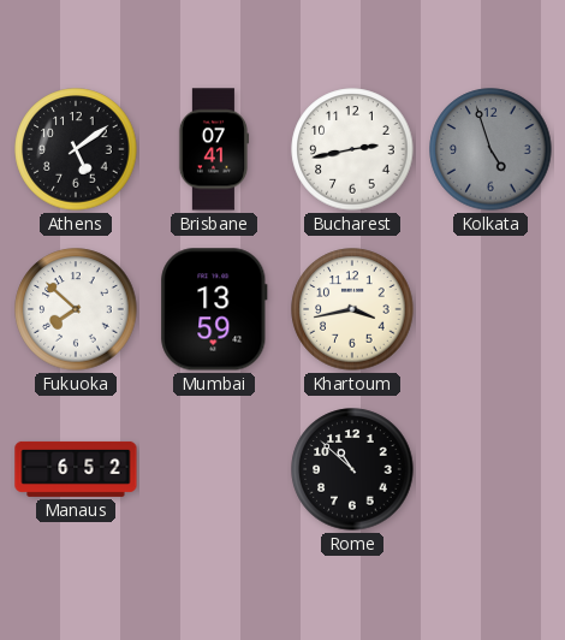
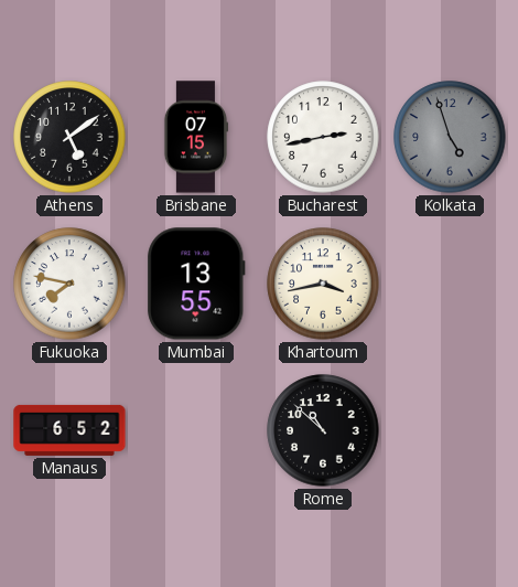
Brisbane: 07:41 -> 07:15 (196, 137)
Fukuoka: 7:52 -> 7:47 (69, 284)
Mumbai: 13:59 -> 13:55 (196, 284)
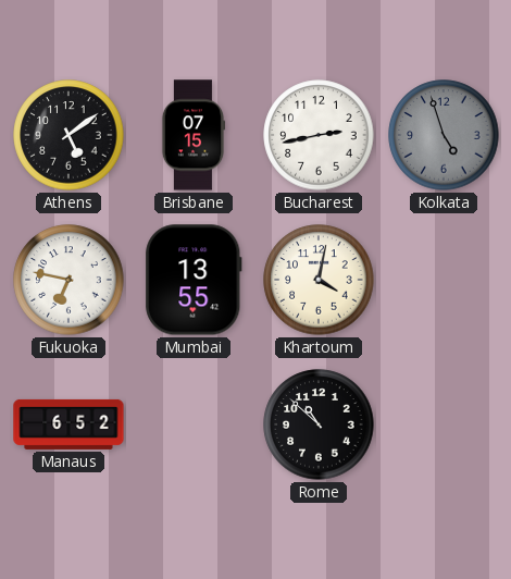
Fukuoka: 7:47 -> 6:47 (68, 280)
Khartoum: 3:43 -> 4:02 (319, 280)
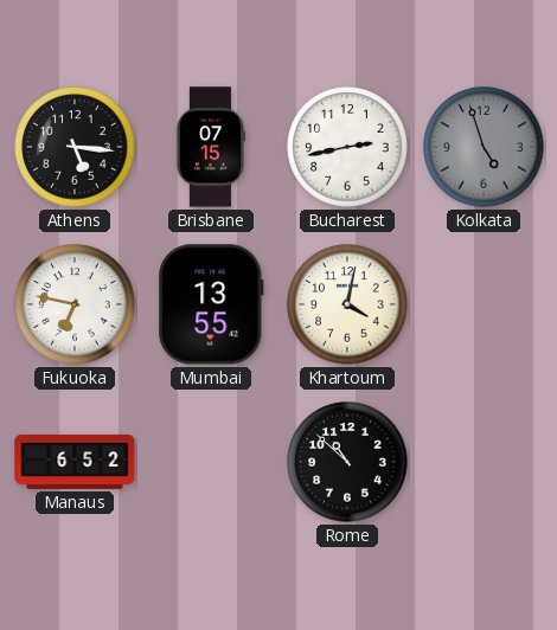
Athens: 5:09 -> 5:16 (75, 147)
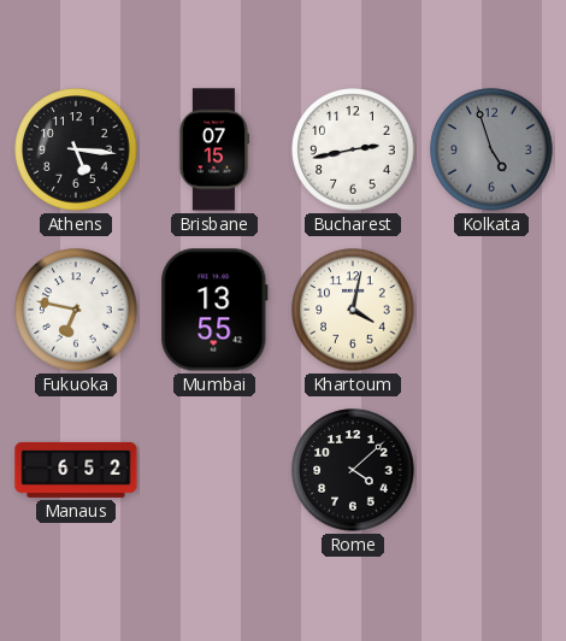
Rome: 10:52 -> 4:08 (353, 470)
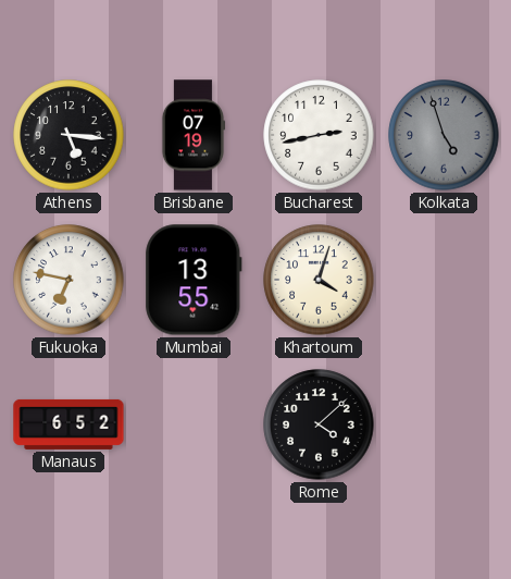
Brisbane: 07:15 -> 07:19 (194, 135)
Khartoum: 4:02 -> 4:03 (319, 280)
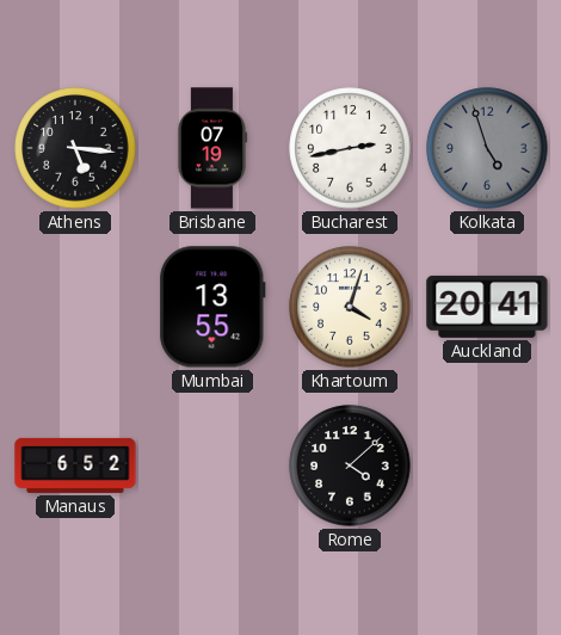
Fukuoka: 6:47 -> none (68, 280)
Auckland: none -> 20:41 (487, 307)
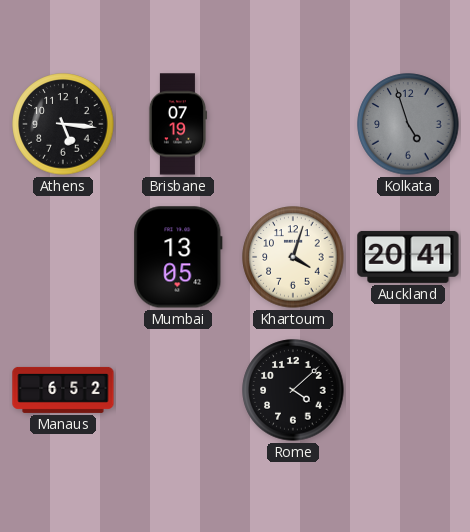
Bucharest: 2:43 -> none (350, 148)
Mumbai: 13:55 -> 13:05 (178, 257)
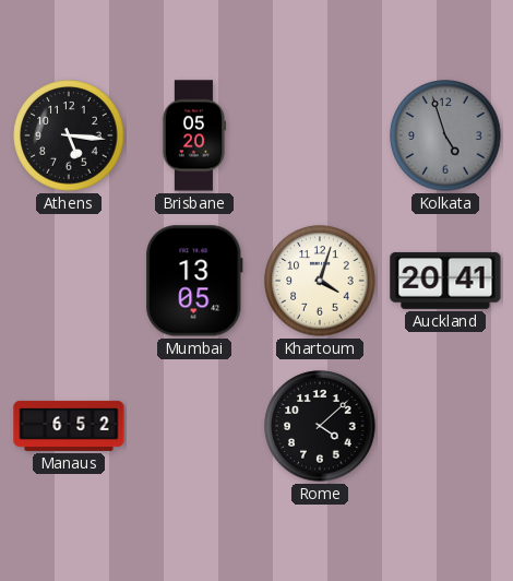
Brisbane: 07:19 -> 05:20 (194, 135)
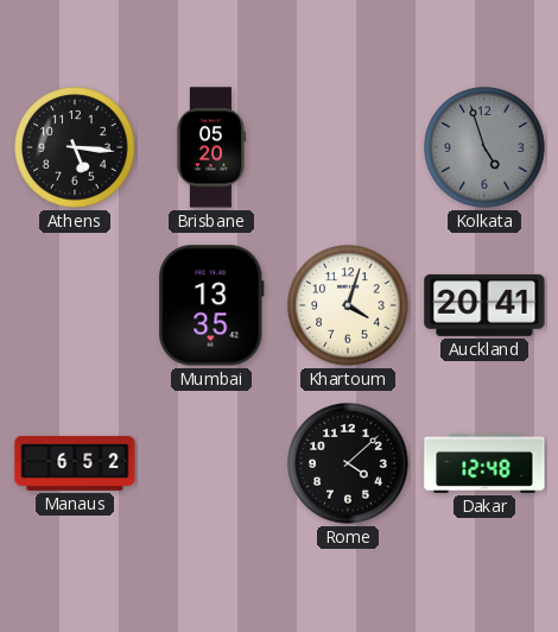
Mumbai: 13:05 -> 13:35 (211, 305)
Dakar: none -> 12:48 (484, 463)
